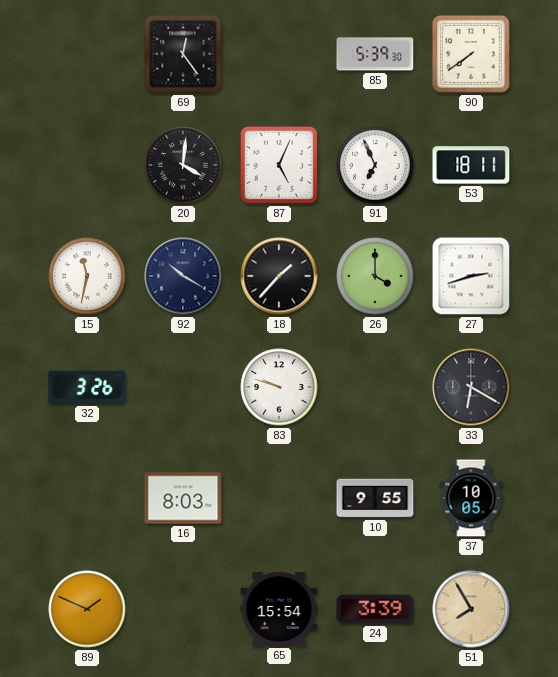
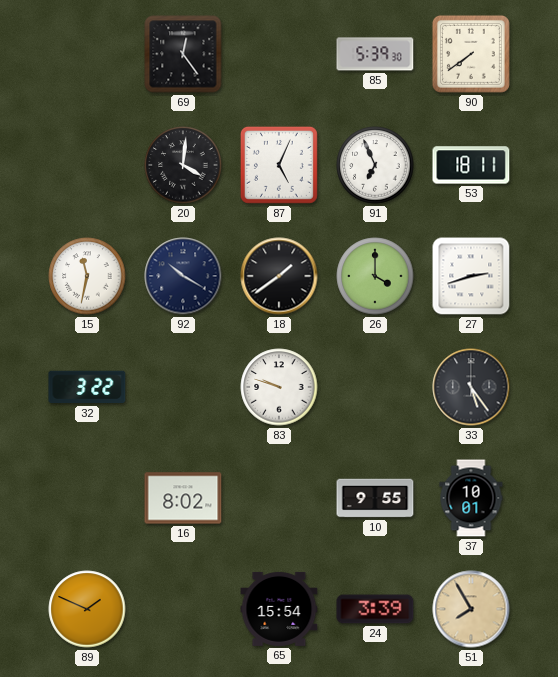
18: 1:37 -> 1:39 (279, 276)
32: 3:26 -> 3:22 (87, 387)
33: 6:20 -> 5:24 (471, 387)
16: 8:03 -> 8:02 (183, 498)
37: 10:05 -> 10:01 (471, 498)
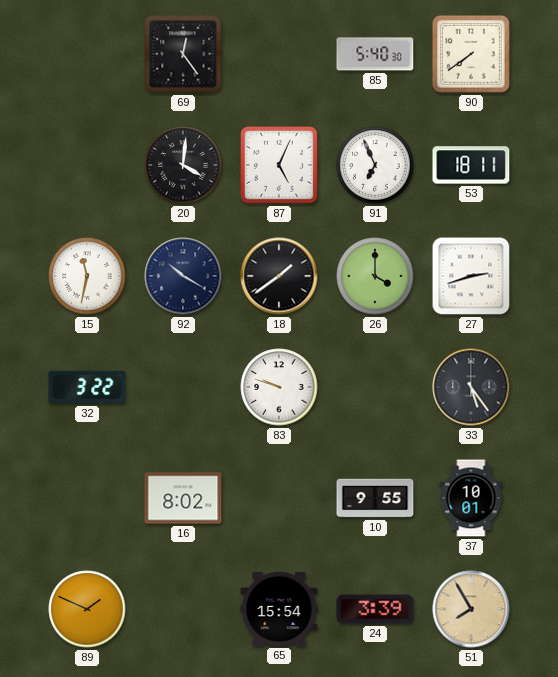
85: 5:39 -> 5:40 (375, 54)
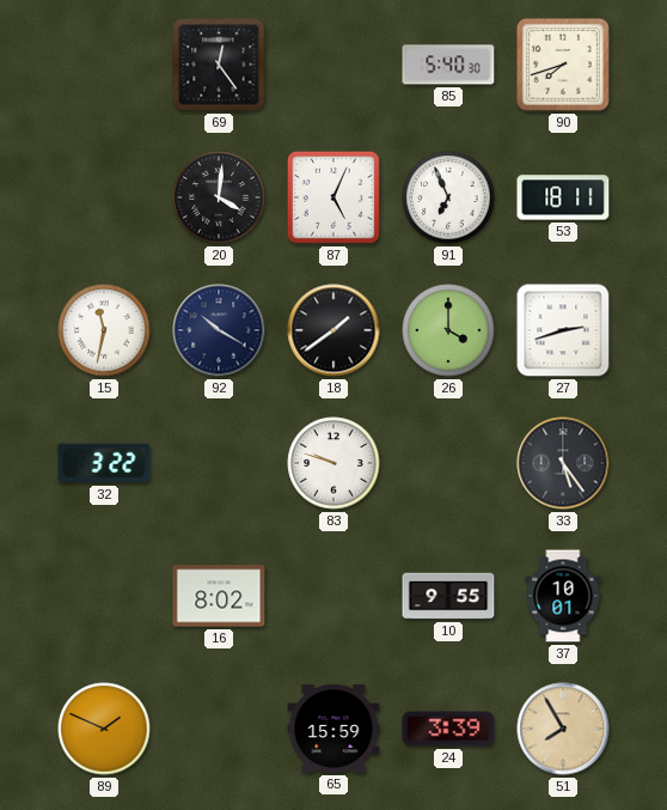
90: 7:39 -> 7:42 (563, 65)
65: 15:54 -> 15:59 (333, 729)
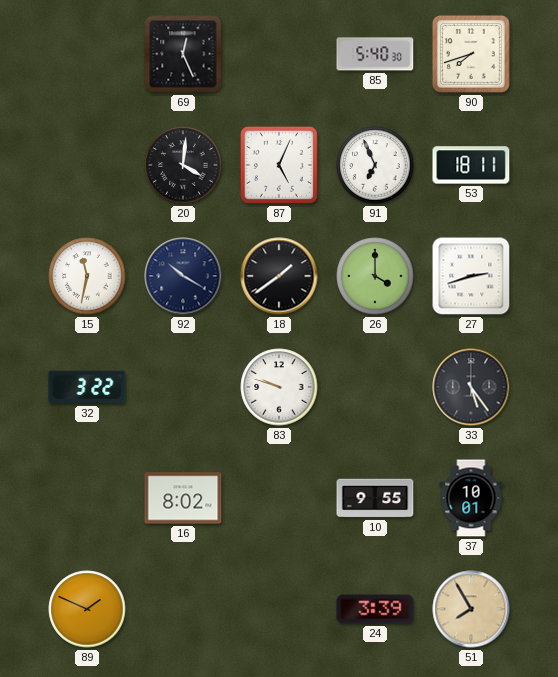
69: 12:24 -> 12:26 (183, 54)
65: 15:59 -> none (333, 729)
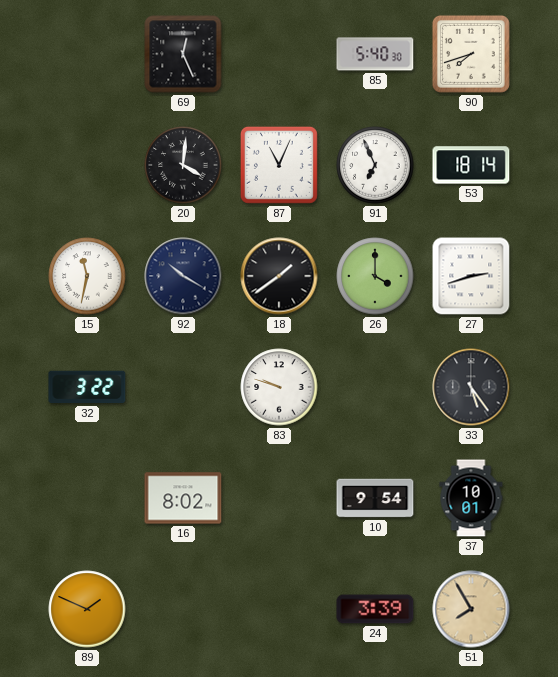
87: 5:04 -> 11:04 (279, 165)
53: 18:11 -> 18:14 (471, 165)
10: 9:55 -> 9:54 (375, 498)
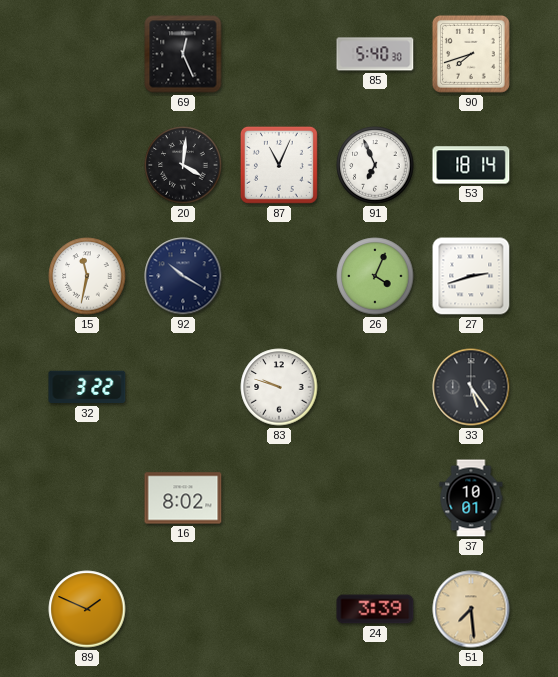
18: 1:39 -> none (279, 276)
26: 4:00 -> 4:04 (375, 276)
10: 9:54 -> none (375, 498)
51: 7:55 -> 7:29 (471, 609)
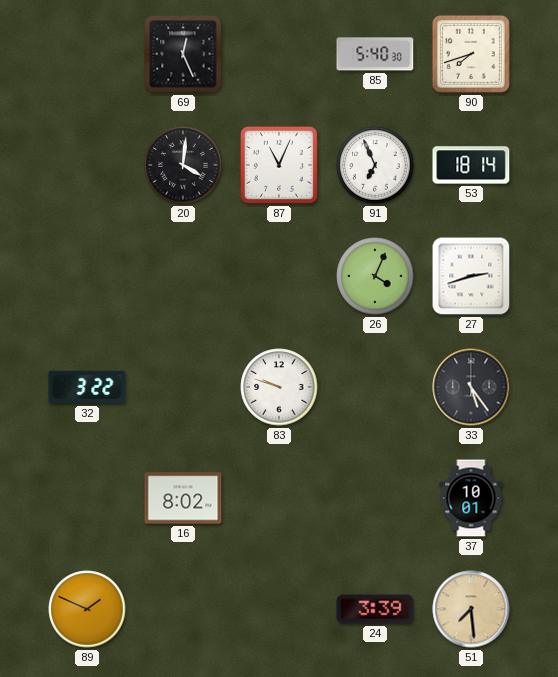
15: 11:32 -> none (87, 276)
92: 10:20 -> none (183, 276)
